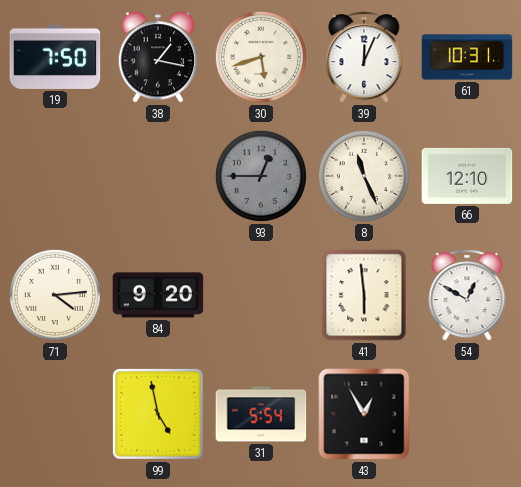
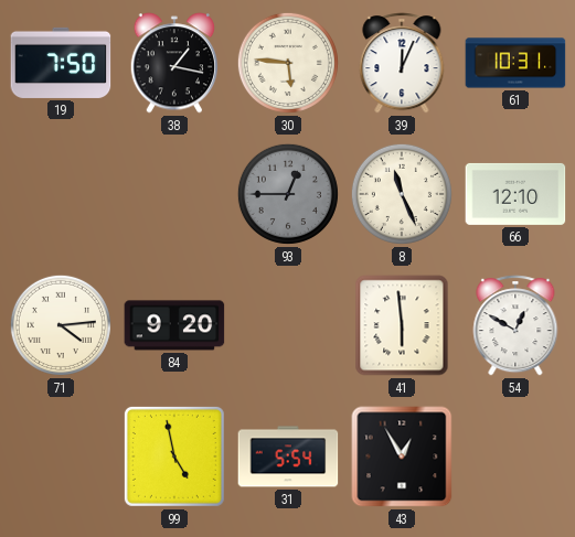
30: 5:42 -> 5:46 (288, 63)
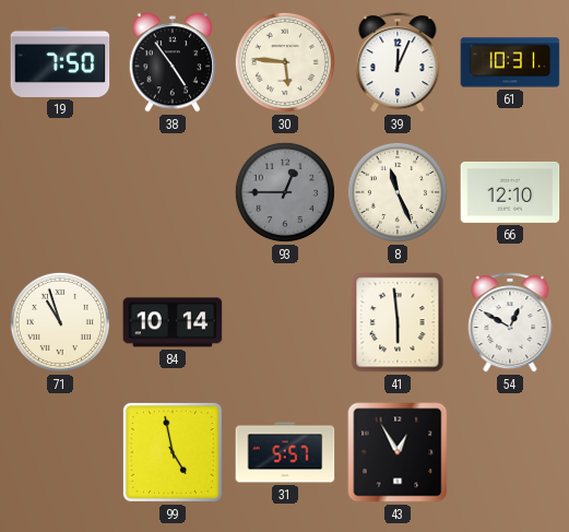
38: 1:17 -> 4:54 (173, 62)
71: 4:14 -> 10:57 (60, 322)
84: 9:20 -> 10:14 (173, 322)
31: 5:54 -> 5:57 (285, 452)
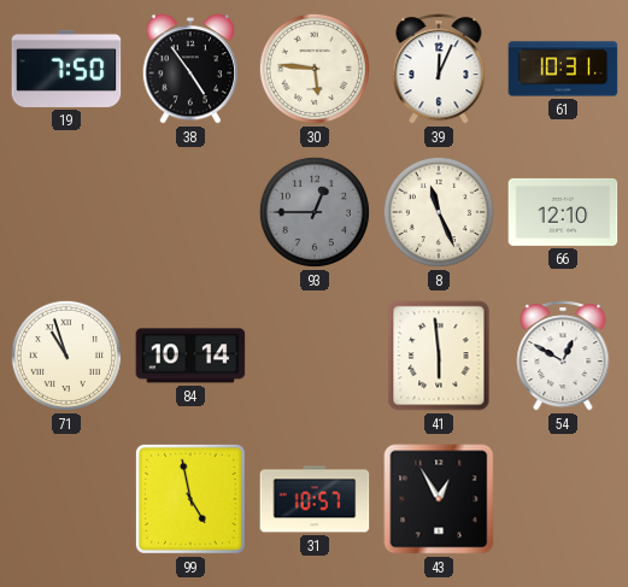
31: 5:57 -> 10:57 (315, 499)
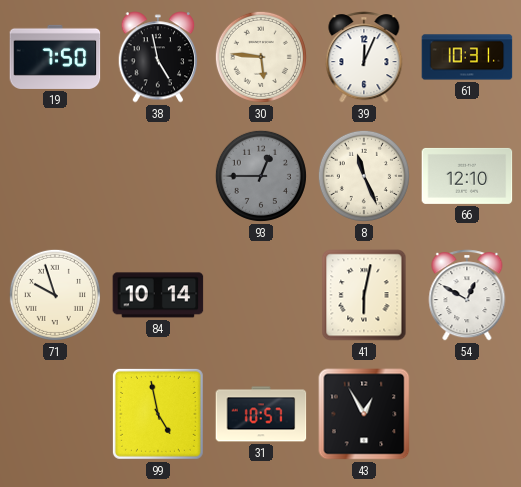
38: 4:54 -> 4:58 (158, 57)
71: 10:57 -> 9:57 (55, 295)
41: 5:59 -> 6:02 (364, 295)
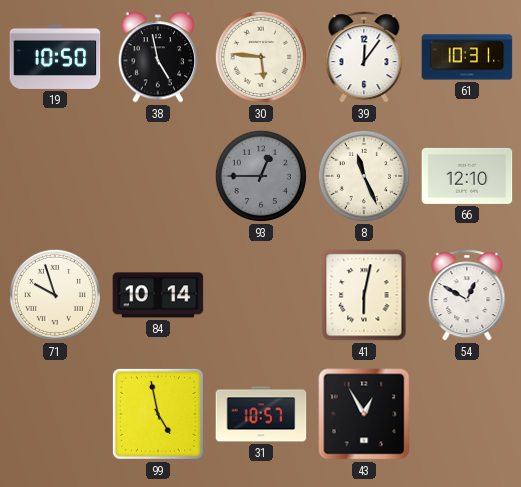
19: 7:50 -> 10:50 (55, 57)
39: 12:04 -> 12:06 (364, 57)
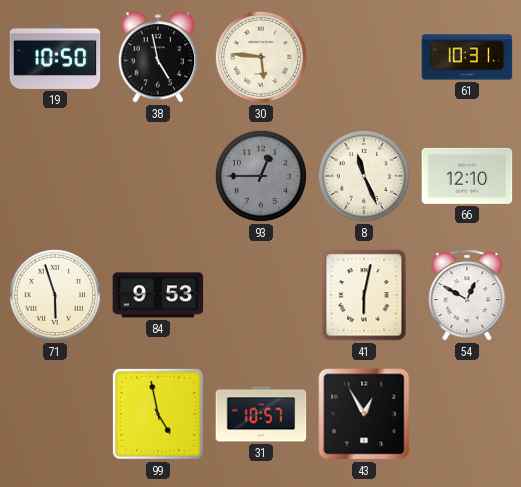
39: 12:06 -> none (364, 57)
71: 9:57 -> 5:57 (55, 295)
84: 10:14 -> 9:53 (158, 295)
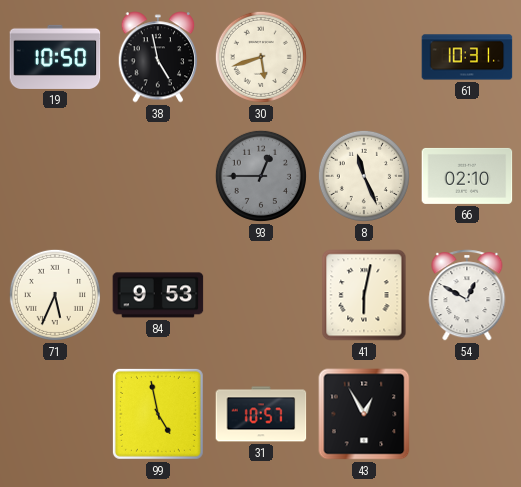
30: 5:46 -> 5:42 (261, 57)
66: 12:10 -> 02:10 (467, 176)
71: 5:57 -> 5:34 (55, 295)
